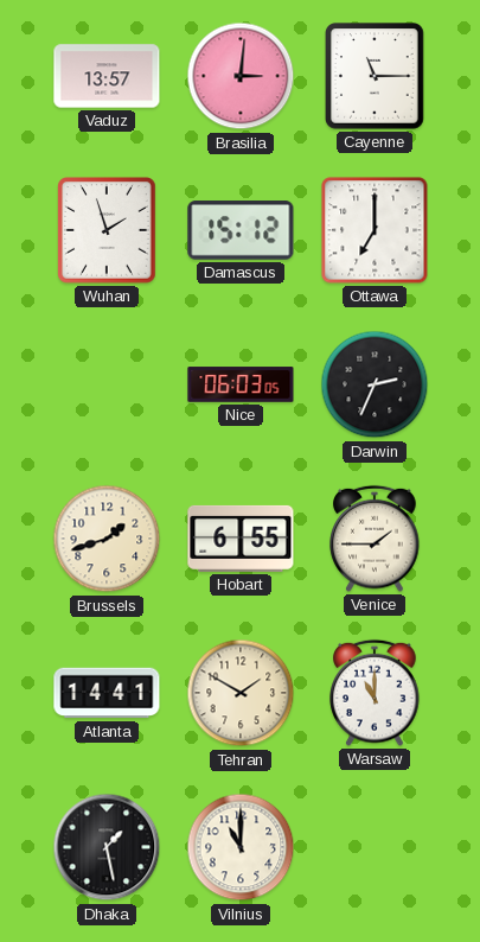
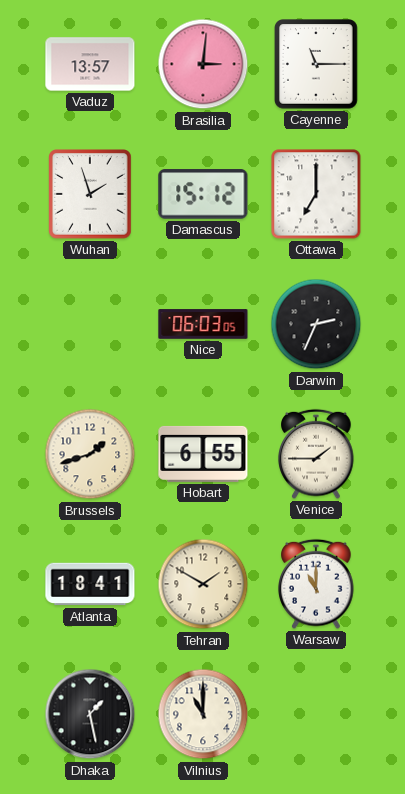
Atlanta: 14:41 -> 18:41 (90, 584)
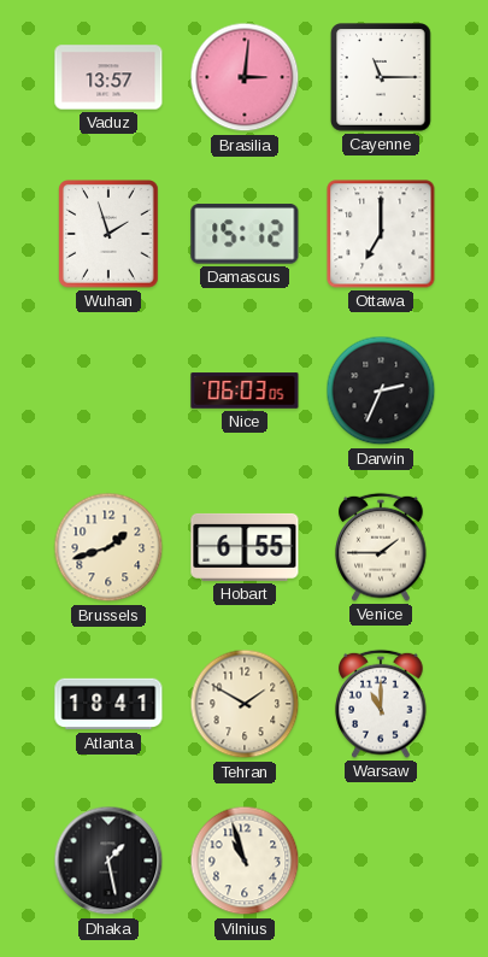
Vilnius: 11:00 -> 10:57 (245, 861)
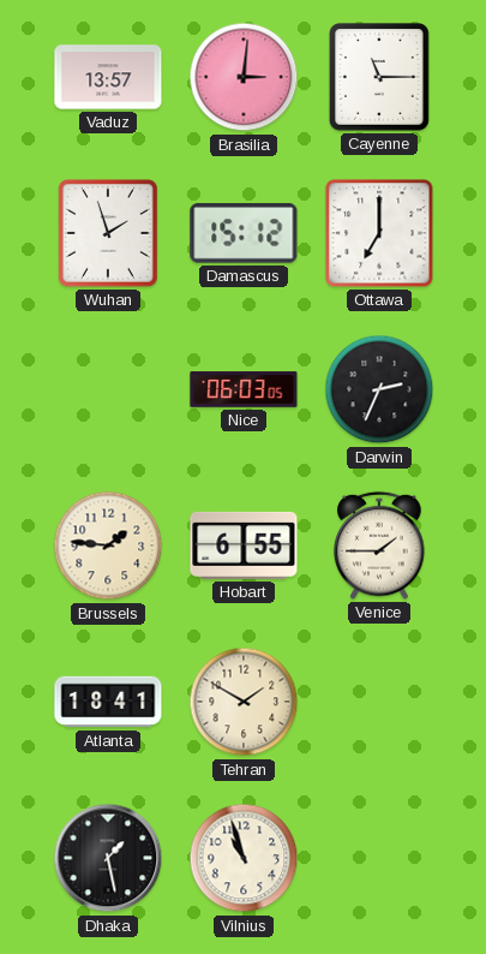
Brussels: 1:42 -> 1:46 (108, 545)
Warsaw: 11:00 -> none (381, 704)
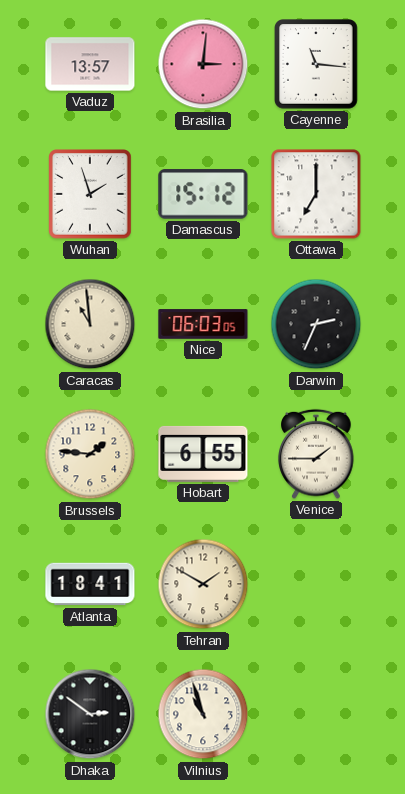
Cayenne: 11:15 -> 11:16 (317, 64)
Caracas: none -> 10:59 (90, 324)
Dhaka: 1:28 -> 2:51 (90, 714)
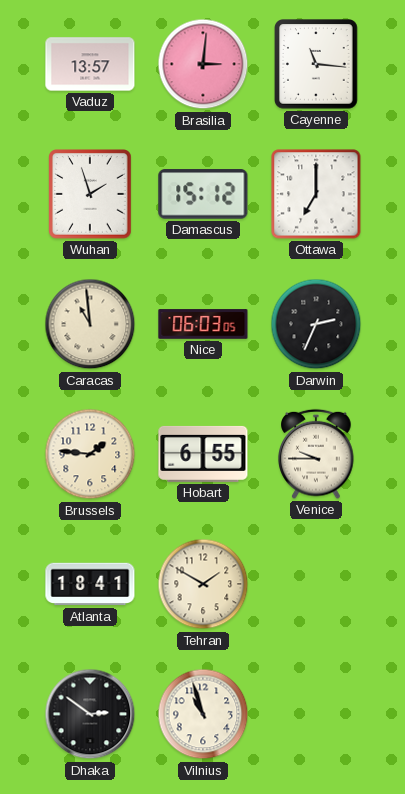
Venice: 1:45 -> 9:45 (316, 454)
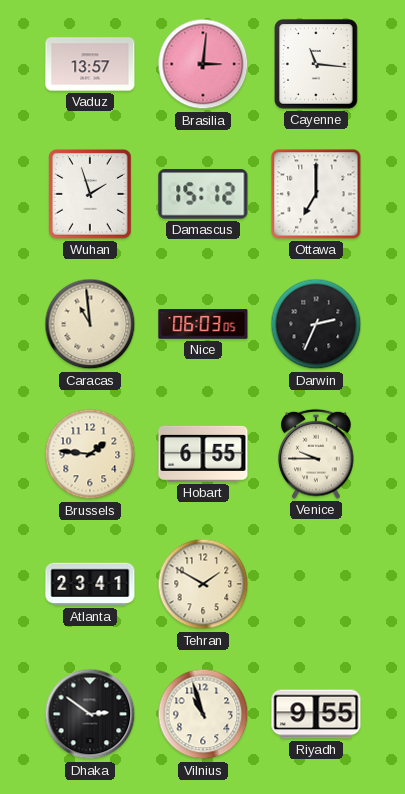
Atlanta: 18:41 -> 23:41 (90, 584)
Riyadh: none -> 9:55 (316, 714)
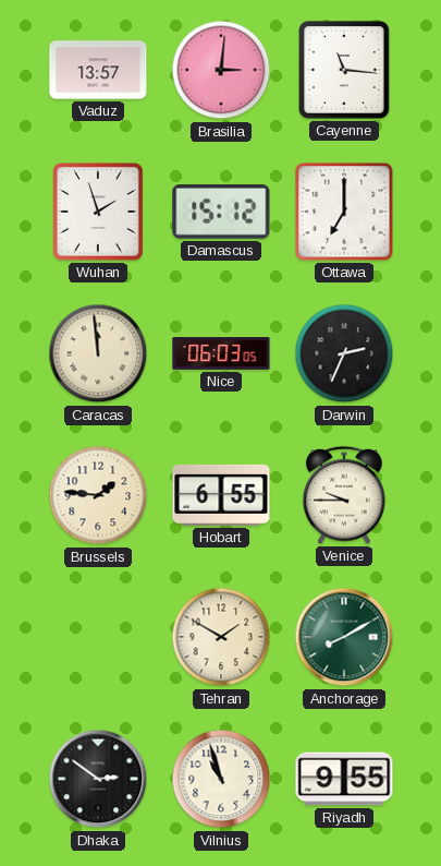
Caracas: 10:59 -> 11:59 (98, 353)
Atlanta: 23:41 -> none (90, 584)
Anchorage: none -> 8:10 (344, 637)
